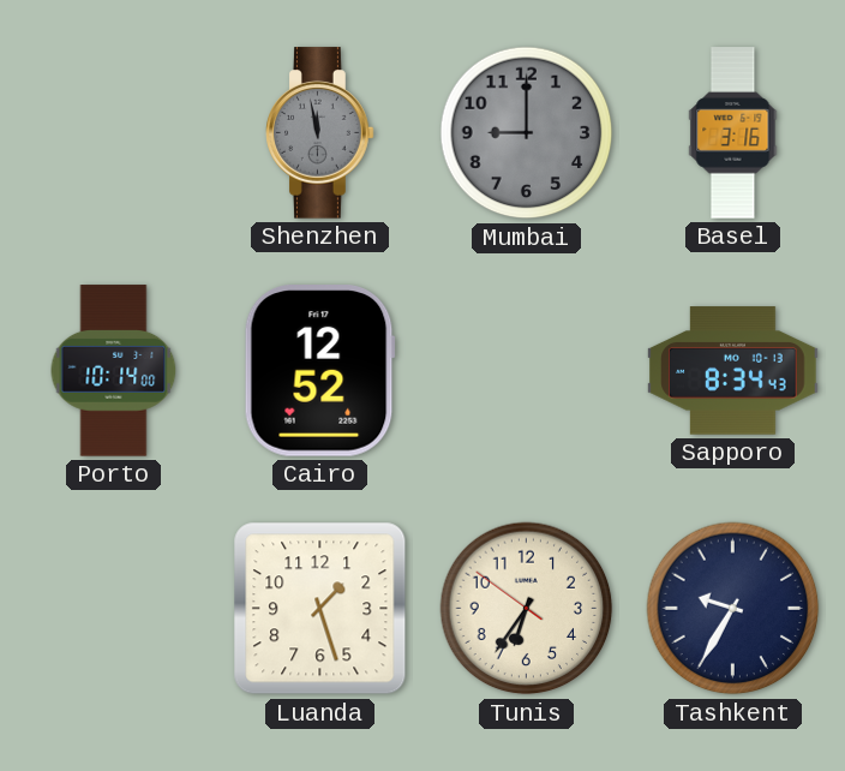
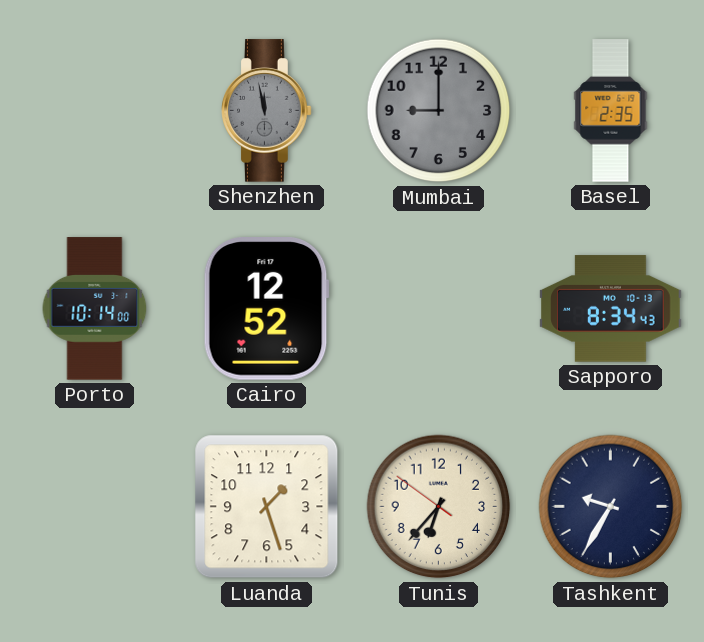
Basel: 3:16 -> 2:35 (611, 111)
Tunis: 6:35 -> 6:36 (439, 507)
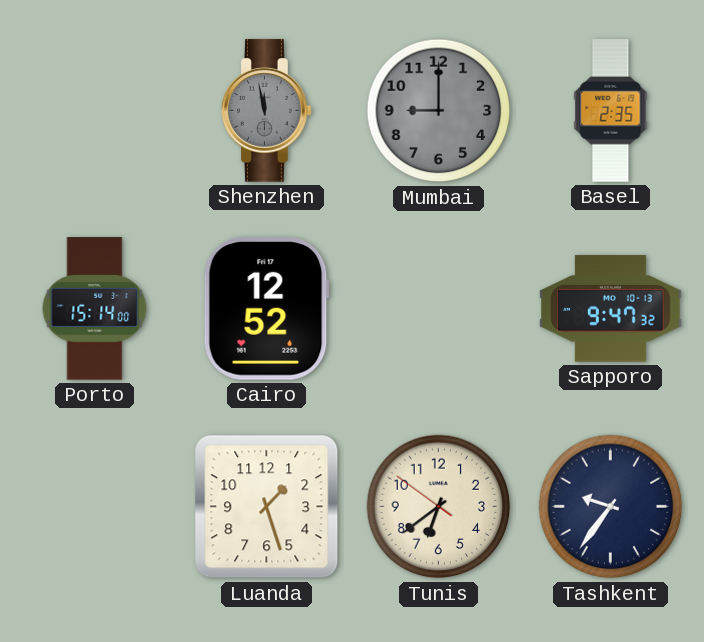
Porto: 10:14 -> 15:14 (95, 309)
Sapporo: 8:34 -> 9:47 (611, 309)
Tunis: 6:36 -> 6:38 (439, 507)
Tashkent: 9:35 -> 9:36 (611, 507)
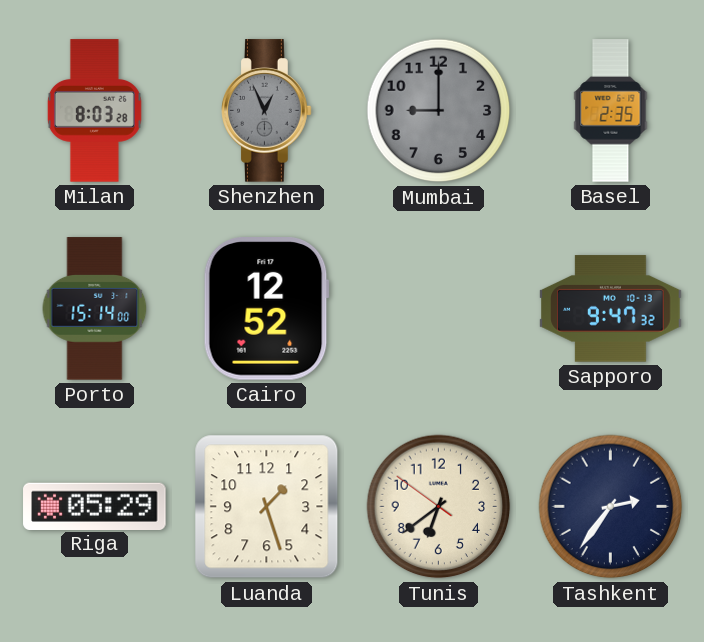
Milan: none -> 8:03 (94, 111)
Shenzhen: 11:58 -> 12:56 (267, 111)
Riga: none -> 05:29 (95, 506)
Tashkent: 9:36 -> 2:36 (611, 507)
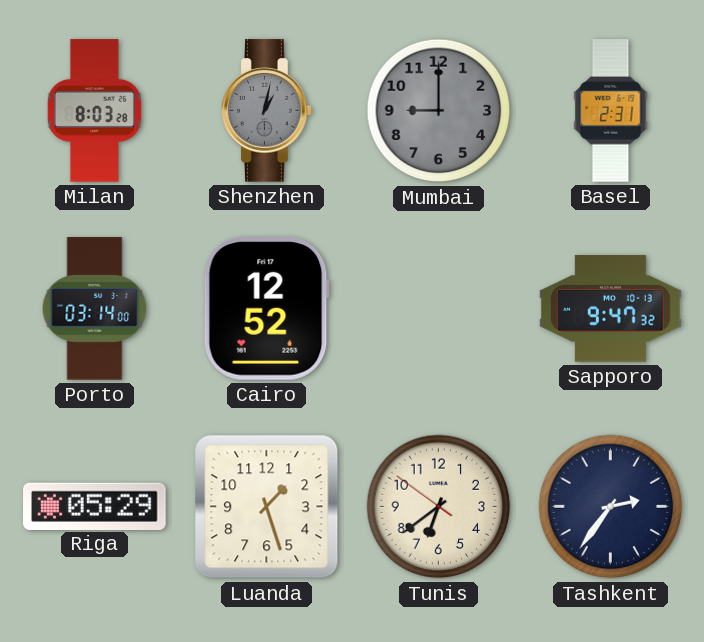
Shenzhen: 12:56 -> 1:02 (267, 111)
Basel: 2:35 -> 2:31 (611, 111)
Porto: 15:14 -> 03:14 (95, 309)
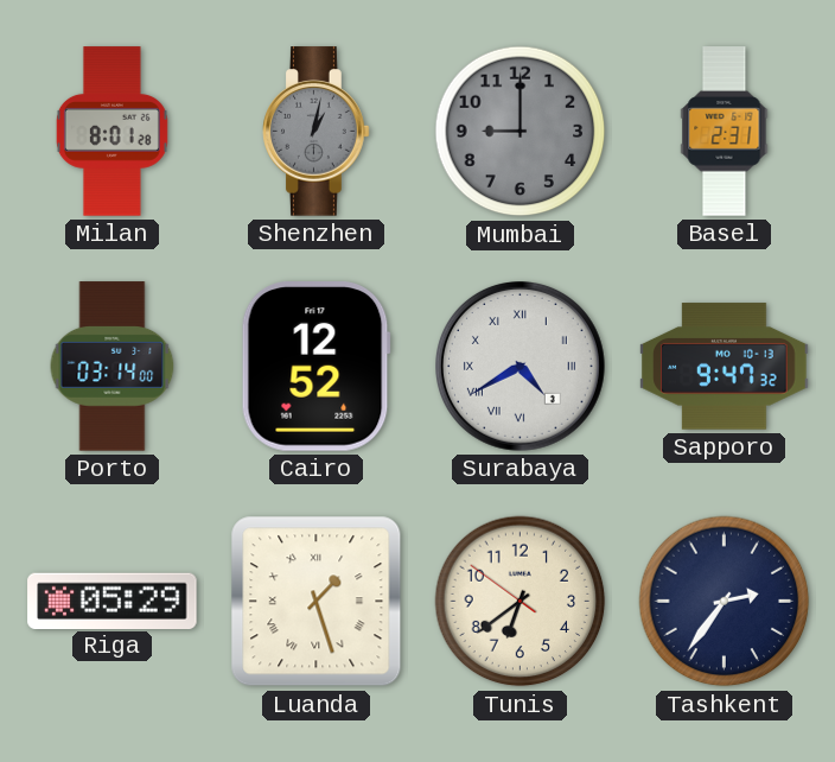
Milan: 8:03 -> 8:01 (111, 132)
Surabaya: none -> 4:40 (521, 367)
Luanda numerals: Arabic -> Roman (317, 602)
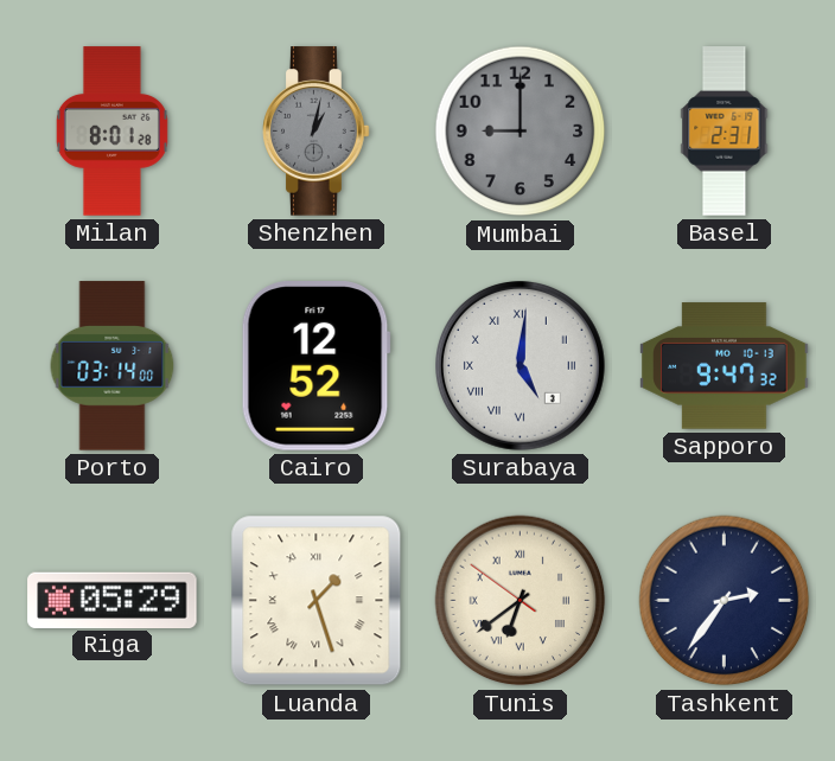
Surabaya: 4:40 -> 5:01 (521, 366)
Tunis numerals: Arabic -> Roman (521, 601)
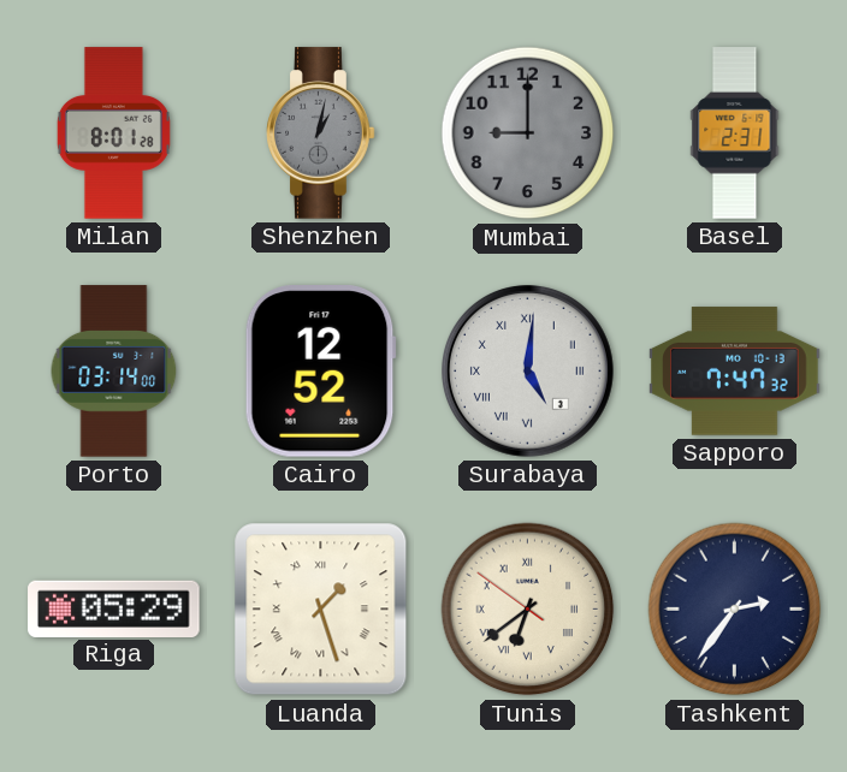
Sapporo: 9:47 -> 7:47 (735, 372)
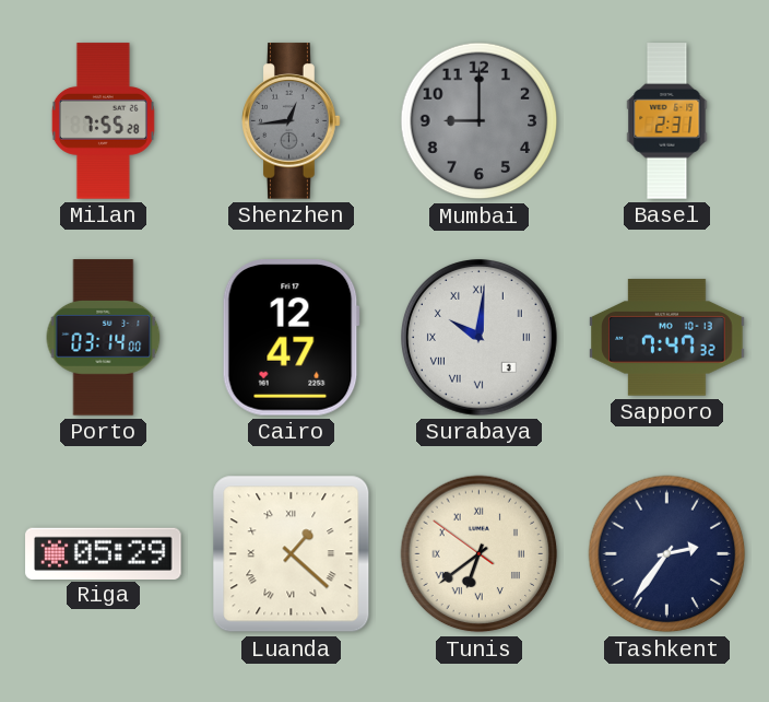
Milan: 8:01 -> 7:55 (103, 121)
Shenzhen: 1:02 -> 12:44 (292, 121)
Cairo: 12:52 -> 12:47 (291, 338)
Surabaya: 5:01 -> 10:01 (480, 338)
Luanda: 1:27 -> 1:22 (292, 554)
